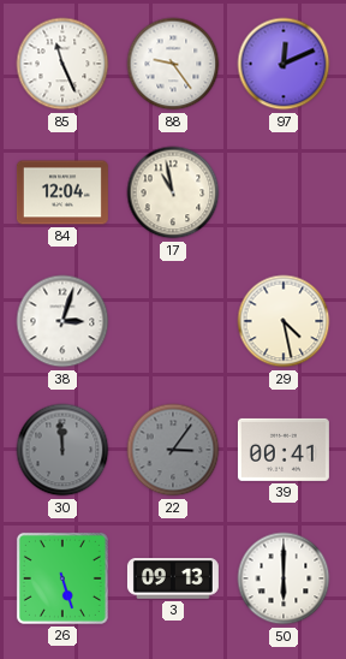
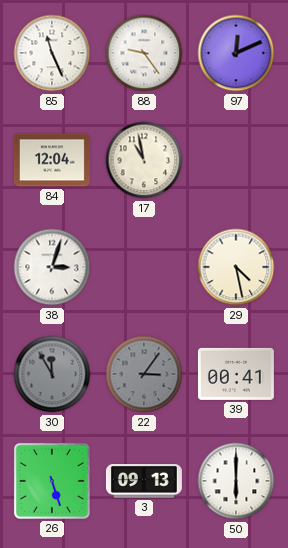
30: 11:59 -> 11:55 (52, 374)
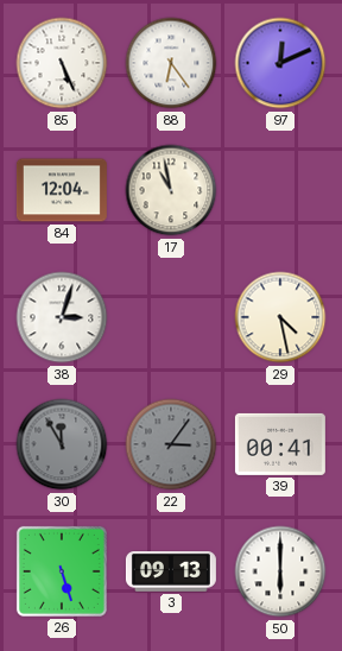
85: 11:26 -> 5:26 (62, 63)
88: 9:24 -> 6:24 (171, 63)
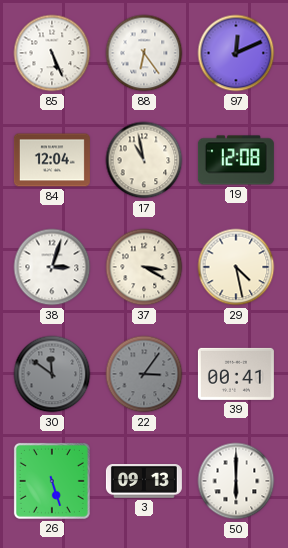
19: none -> 12:08 (236, 160)
37: none -> 3:20 (144, 267)
30: 11:55 -> 11:51 (52, 374)
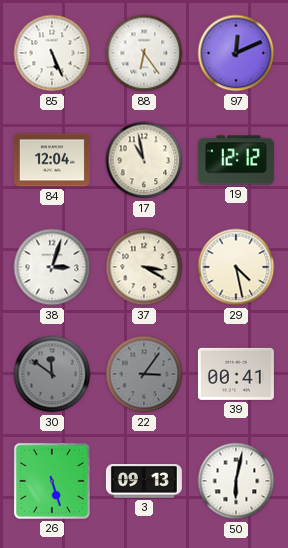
19: 12:08 -> 12:12 (236, 160)
50: 6:00 -> 6:02 (236, 481)
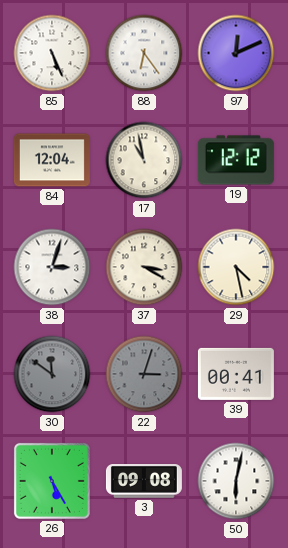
22: 3:06 -> 3:03 (144, 374)
26: 5:27 -> 5:25 (52, 481)
3: 09:13 -> 09:08 (144, 482)
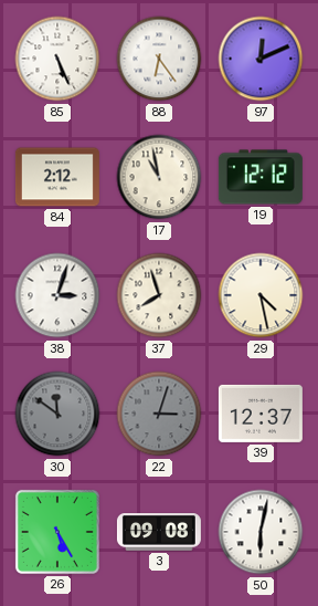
84: 12:04 -> 2:12 (57, 177)
37: 3:20 -> 7:57 (159, 295)
39: 00:41 -> 12:37 (261, 414)
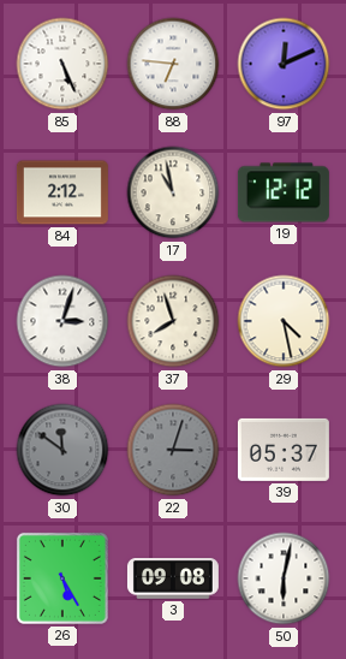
88: 6:24 -> 6:46 (173, 64)
39: 12:37 -> 05:37 (284, 450)
